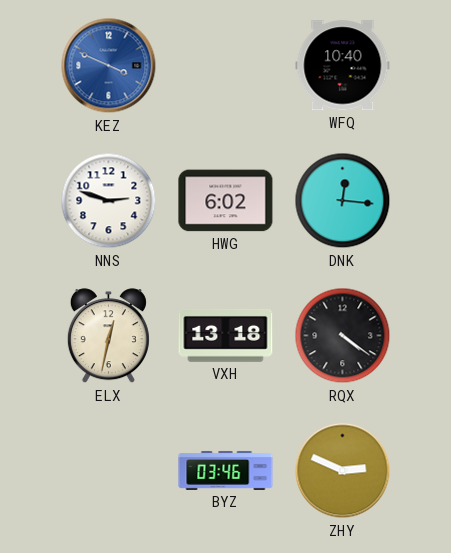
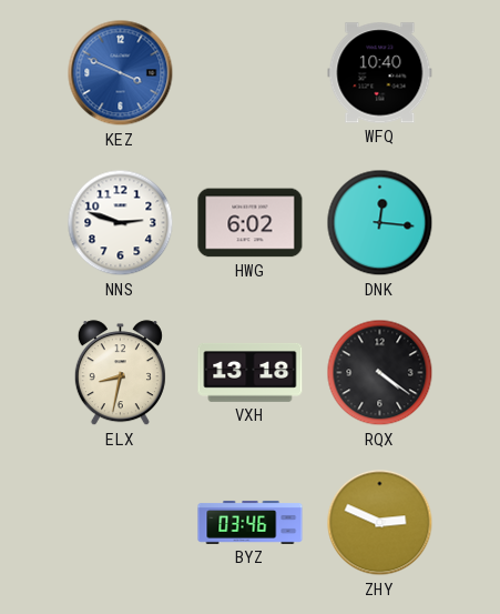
ELX: 12:32 -> 8:32 (120, 373)
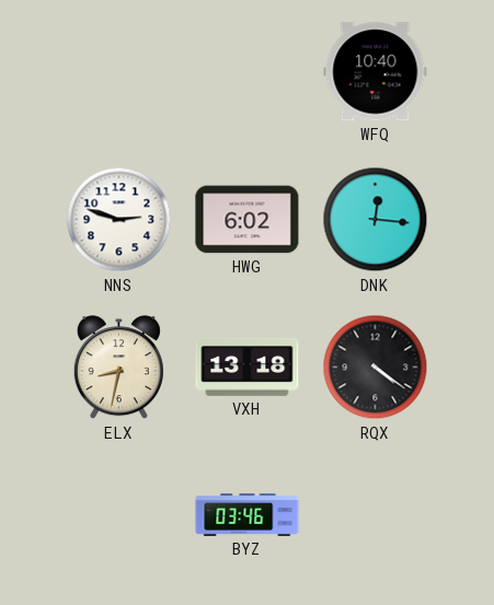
KEZ: 3:49 -> none (121, 73)
ZHY: 2:49 -> none (380, 523)
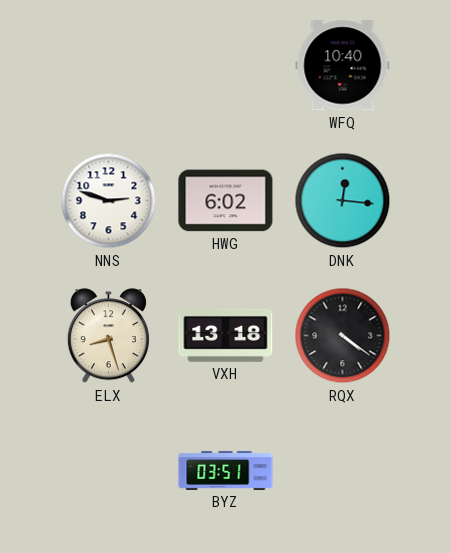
ELX: 8:32 -> 8:27 (108, 336)
BYZ: 03:46 -> 03:51 (226, 470)
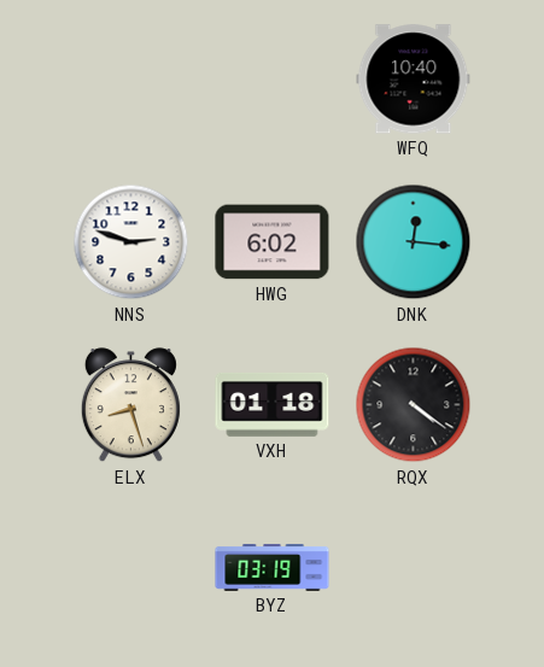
VXH: 13:18 -> 01:18 (273, 404)
BYZ: 03:51 -> 03:19 (273, 567)
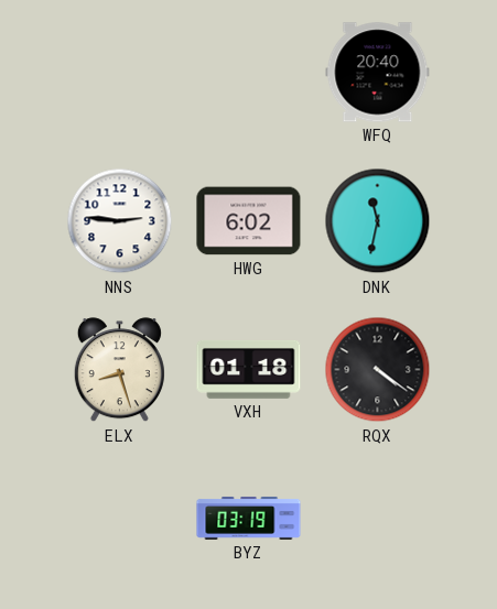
WFQ: 10:40 -> 20:40 (378, 73)
NNS: 2:48 -> 2:46 (120, 221)
DNK: 12:16 -> 11:32 (378, 221)
